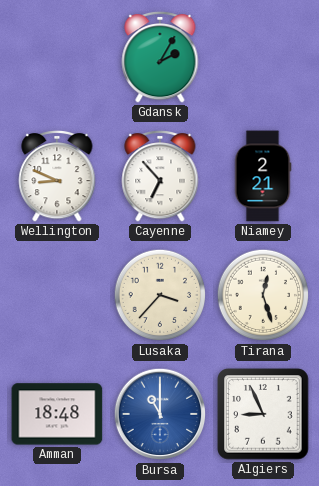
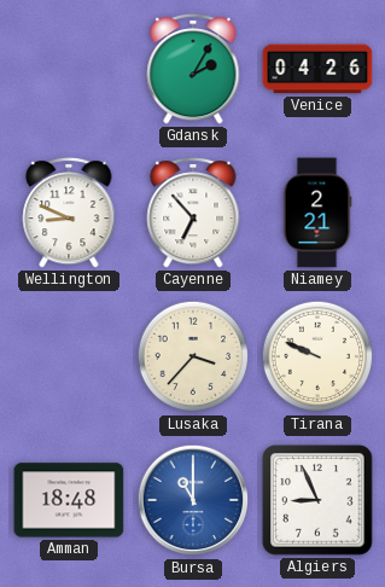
Venice: none -> 04:26 (317, 69)
Tirana: 12:27 -> 9:49 (317, 356)
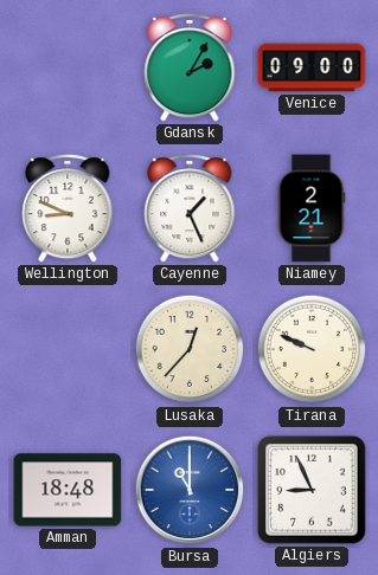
Venice: 04:26 -> 09:00 (312, 67)
Cayenne: 6:53 -> 1:26 (190, 208)
Lusaka: 3:37 -> 12:37 (190, 349)
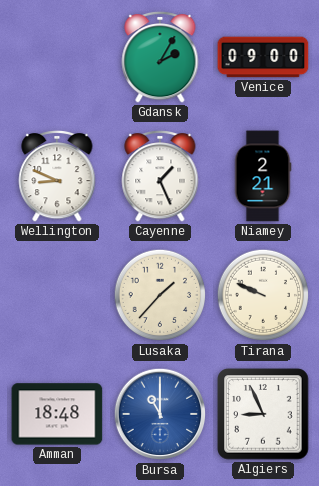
Lusaka: 12:37 -> 1:37 (160, 295)
